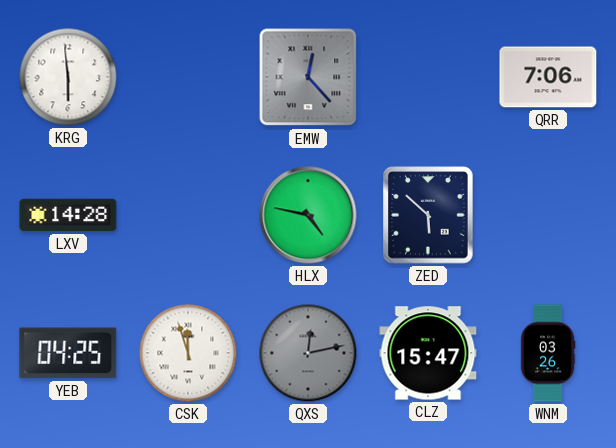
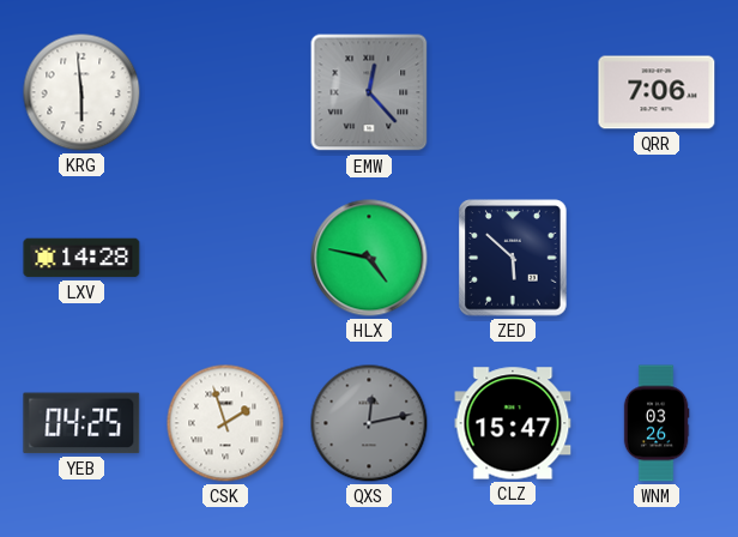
CSK: 11:57 -> 1:57 (225, 423)
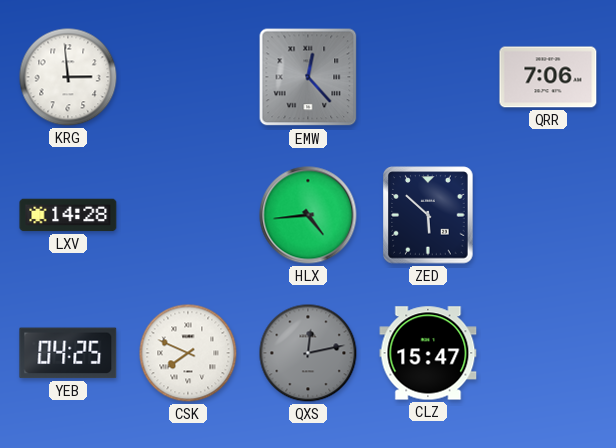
KRG: 5:59 -> 2:59 (68, 77)
HLX: 4:47 -> 4:44 (308, 215)
CSK: 1:57 -> 7:49 (188, 353)
WNM: 03:26 -> none (657, 423)
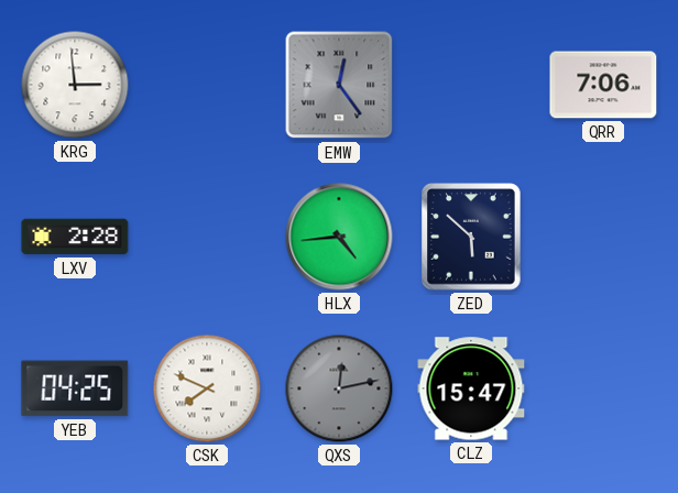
EMW: 12:23 -> 12:24 (339, 85)
LXV: 14:28 -> 2:28 (75, 237)
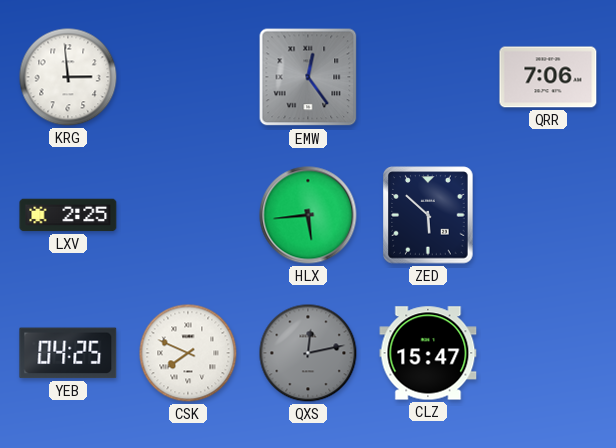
LXV: 2:28 -> 2:25 (68, 215)
HLX: 4:44 -> 5:44 (308, 215)
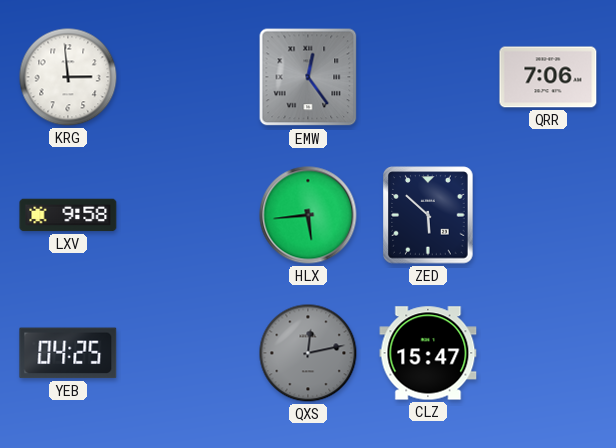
LXV: 2:25 -> 9:58 (68, 215)
CSK: 7:49 -> none (188, 353)
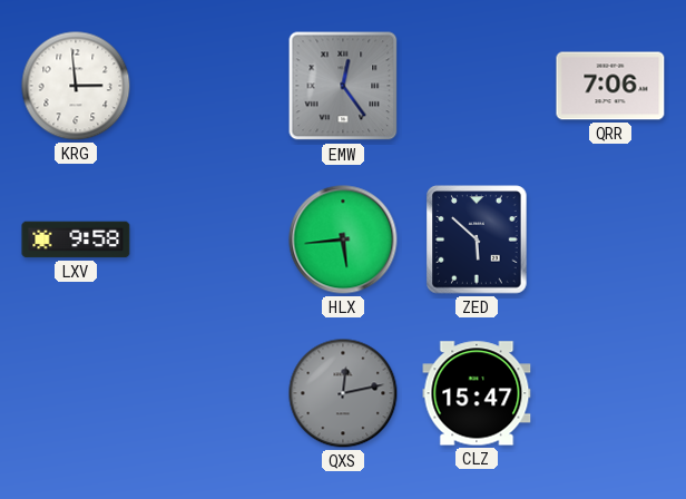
YEB: 04:25 -> none (68, 353)
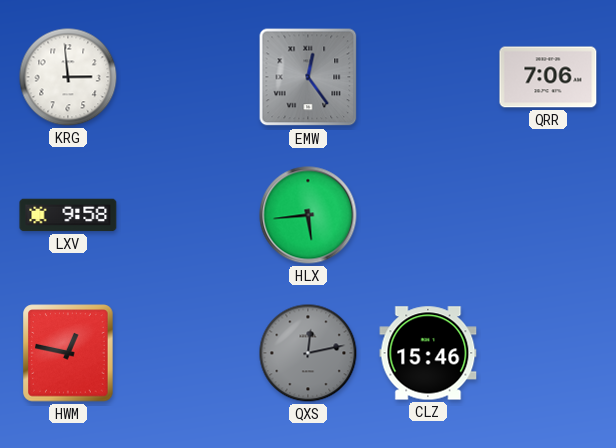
ZED: 5:52 -> none (477, 239)
HWM: none -> 12:47 (68, 353)
CLZ: 15:47 -> 15:46 (428, 353)
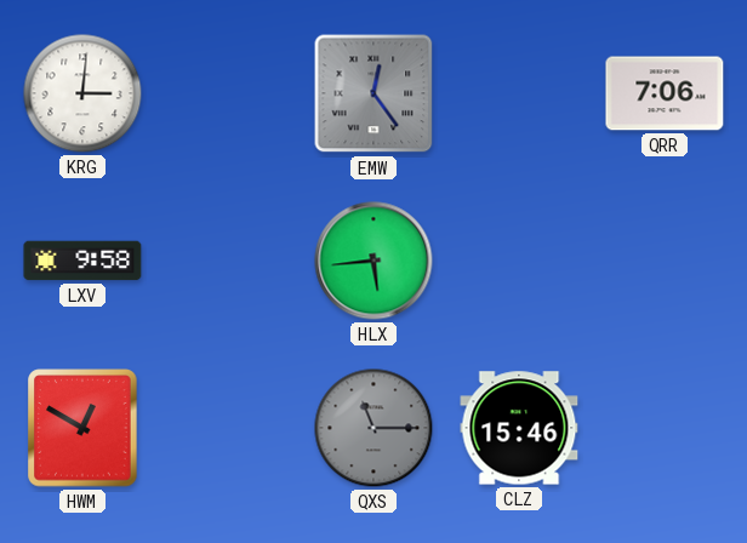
KRG: 2:59 -> 3:01 (82, 93)
HWM: 12:47 -> 12:50 (82, 428)
QXS: 12:13 -> 11:15 (373, 428)
